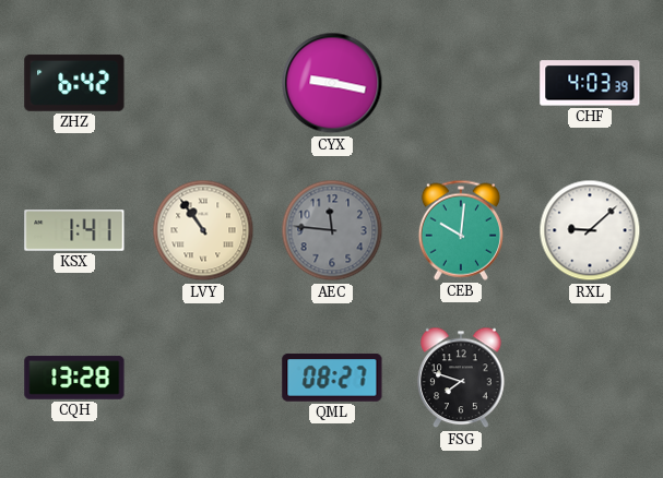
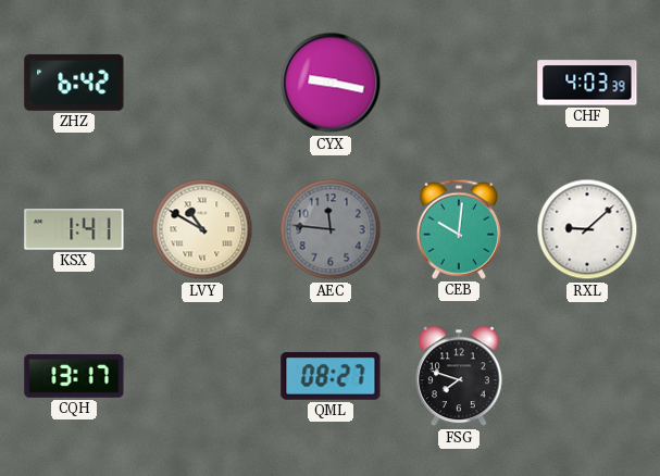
LVY: 10:54 -> 10:50 (202, 229)
CQH: 13:28 -> 13:17 (74, 376)
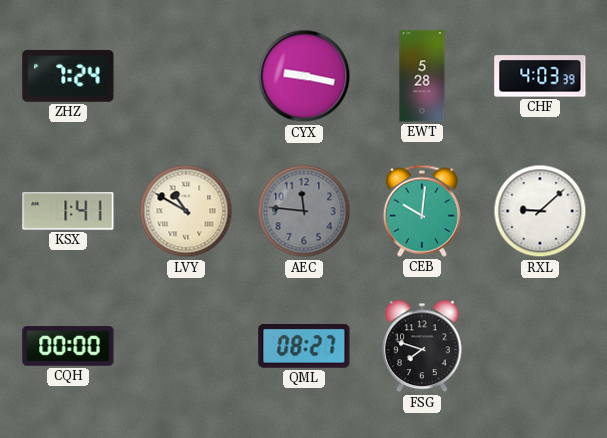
ZHZ: 6:42 -> 7:24 (68, 76)
EWT: none -> 5:28 (422, 76)
CQH: 13:17 -> 00:00 (68, 346)
